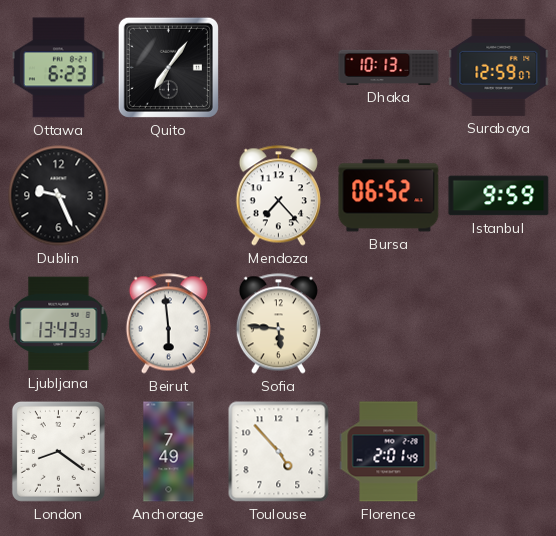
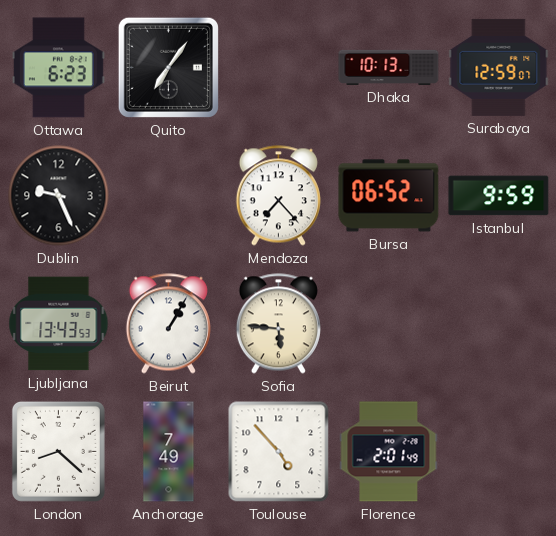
Beirut: 5:59 -> 1:05 (168, 324)
London: 8:21 -> 8:22 (58, 451)
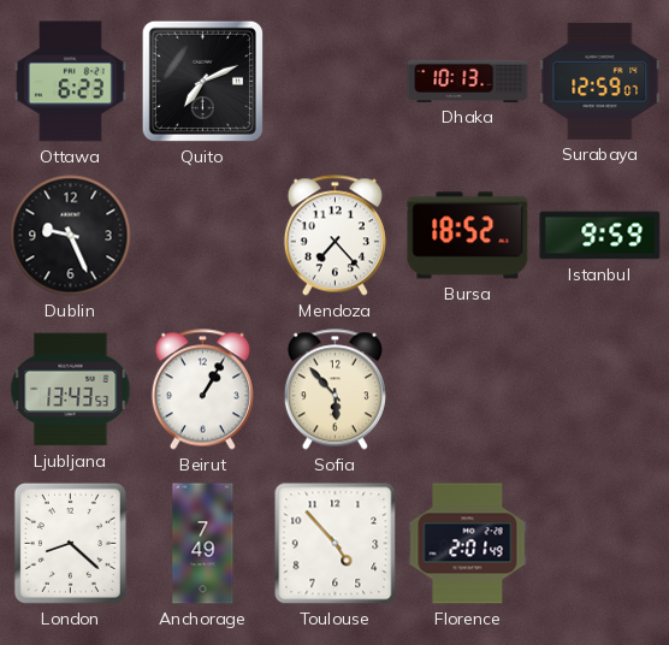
Quito: 7:06 -> 7:11 (202, 81)
Bursa: 06:52 -> 18:52 (468, 236)
Sofia: 5:46 -> 5:53 (334, 390)
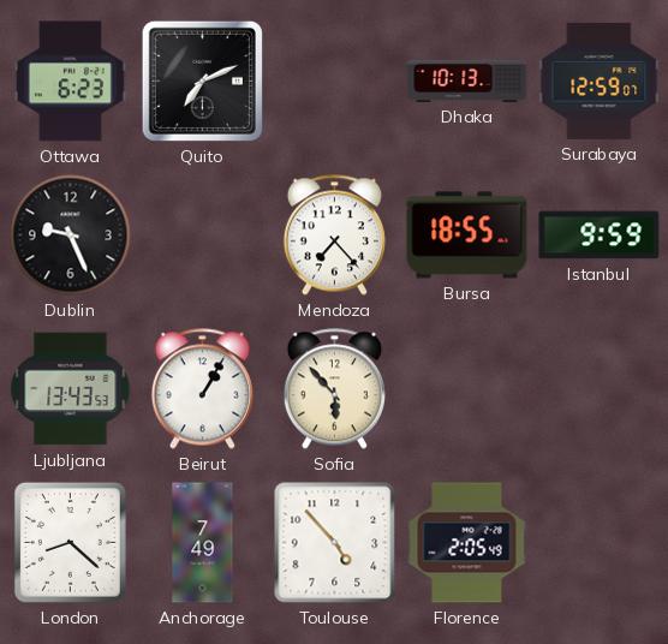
Bursa: 18:52 -> 18:55 (467, 235)
Florence: 2:01 -> 2:05 (467, 543)
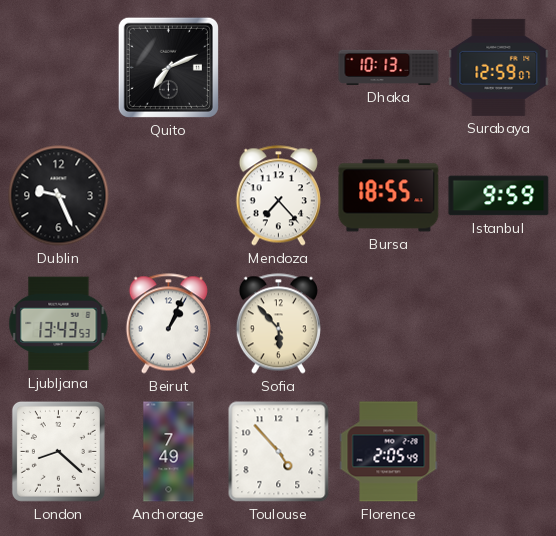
Ottawa: 6:23 -> none (70, 82)
Beirut: 1:05 -> 1:04 (168, 324)
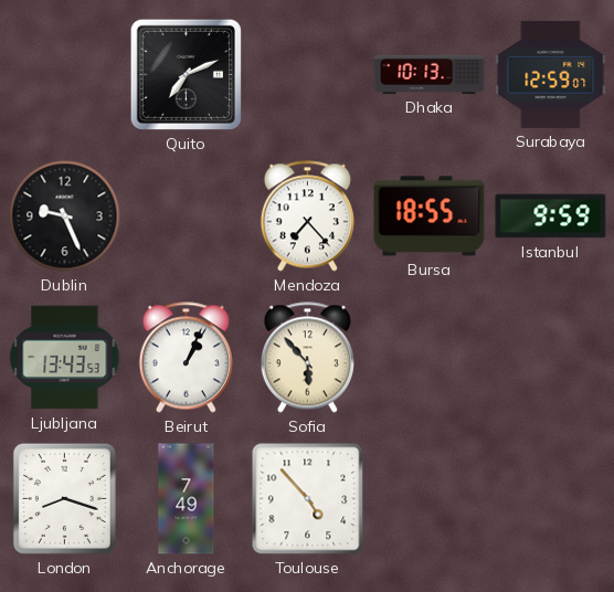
London: 8:22 -> 8:18 (64, 498)
Florence: 2:05 -> none (389, 452)
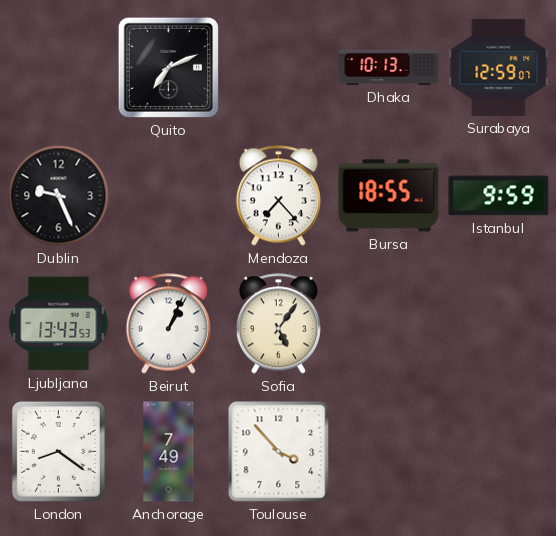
Sofia: 5:53 -> 5:06 (278, 324)
London: 8:18 -> 8:21 (58, 451)
Toulouse: 4:53 -> 3:53 (279, 452)
